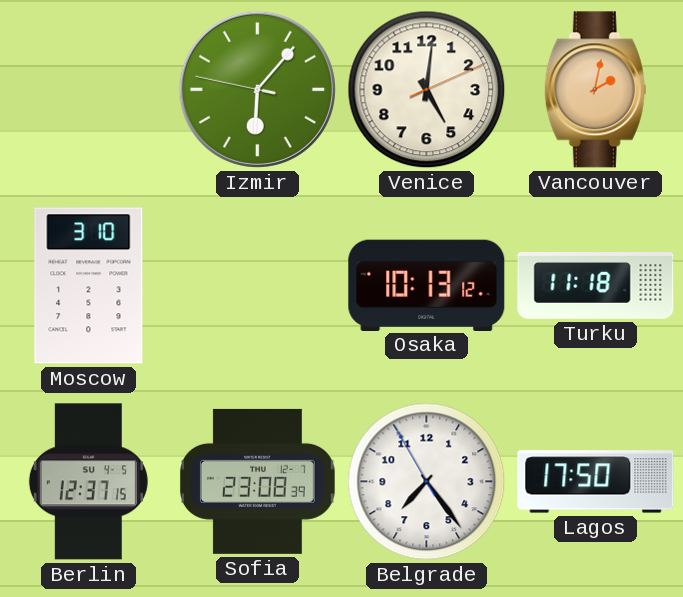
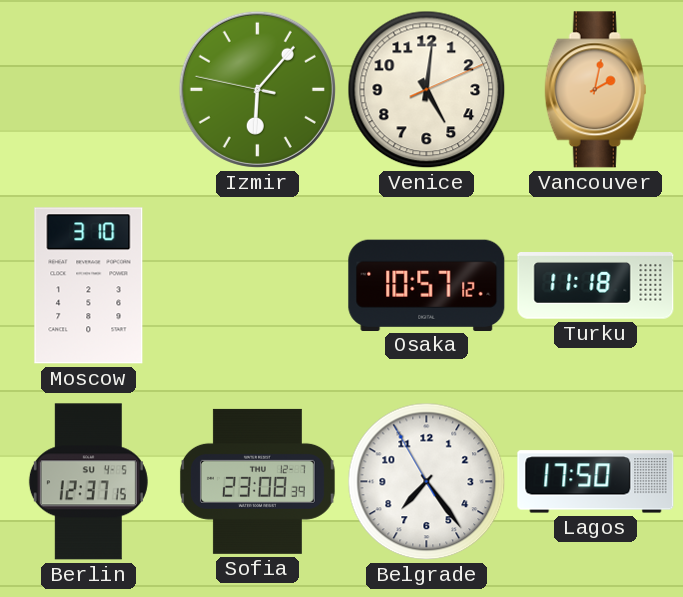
Osaka: 10:13 -> 10:57 (427, 285)
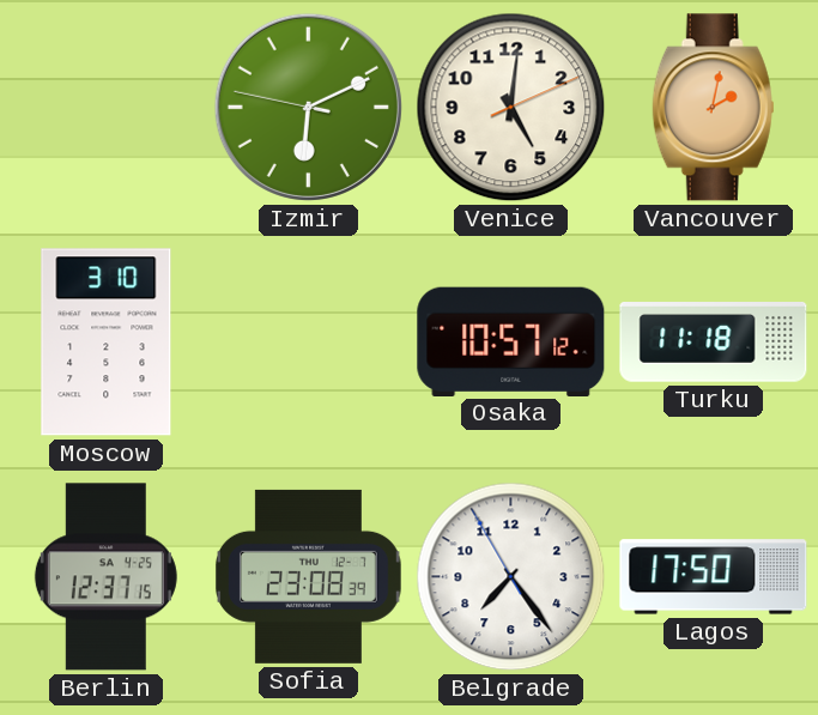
Izmir: 6:06 -> 6:10 (308, 107)
Berlin date: SU 4-5 -> SA 4-25 (105, 577)
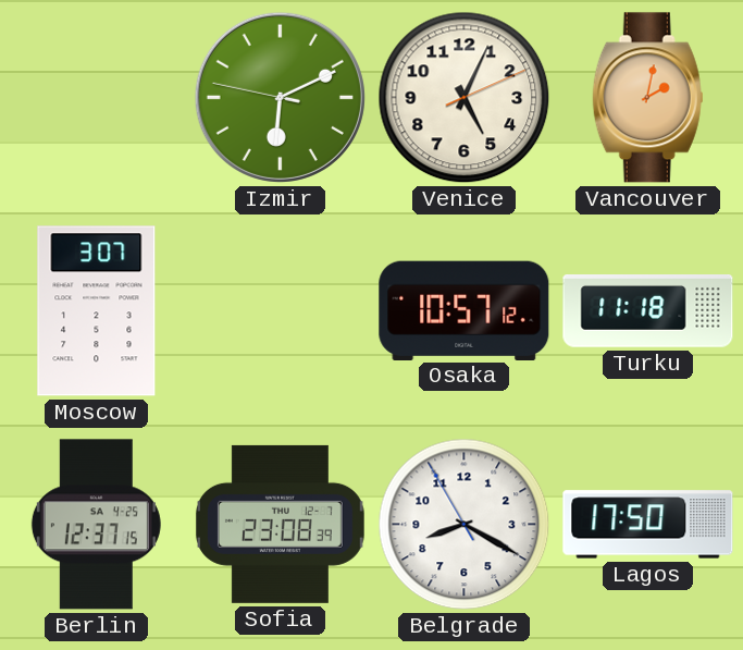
Venice: 5:01 -> 5:04 (465, 98)
Moscow: 3:10 -> 3:07 (97, 311)
Belgrade: 7:23 -> 8:19 (465, 525)
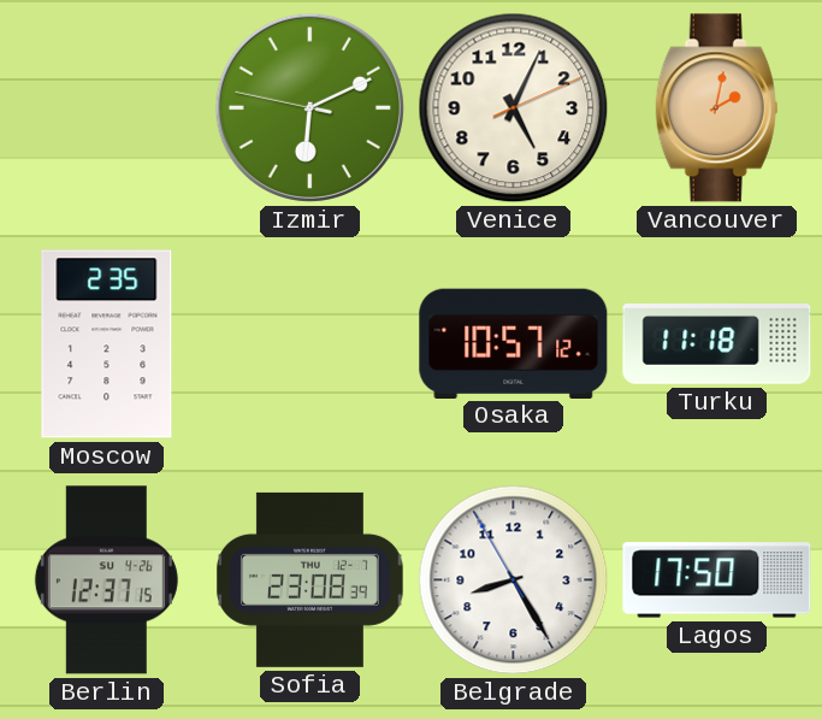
Moscow: 3:07 -> 2:35 (107, 344)
Berlin date: SA 4-25 -> SU 4-26 (106, 580)
Belgrade: 8:19 -> 8:24 (514, 580)
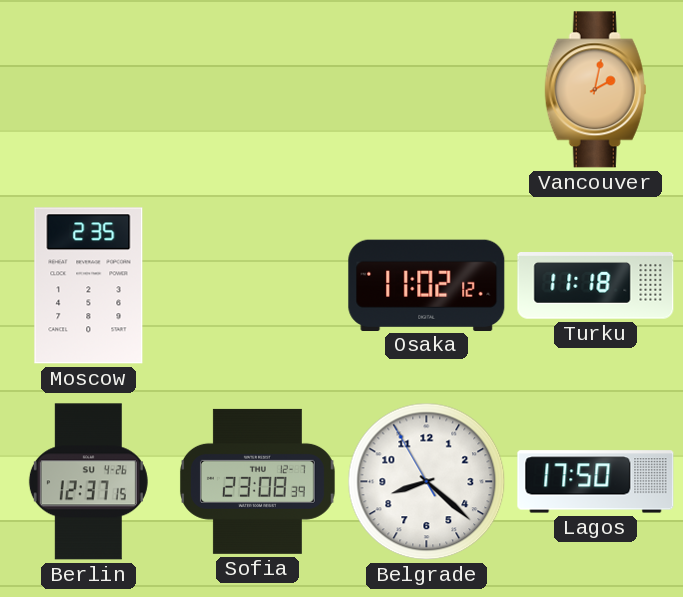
Izmir: 6:10 -> none (309, 107)
Venice: 5:04 -> none (514, 108)
Osaka: 10:57 -> 11:02 (427, 285)
Belgrade: 8:24 -> 8:21 (427, 482)
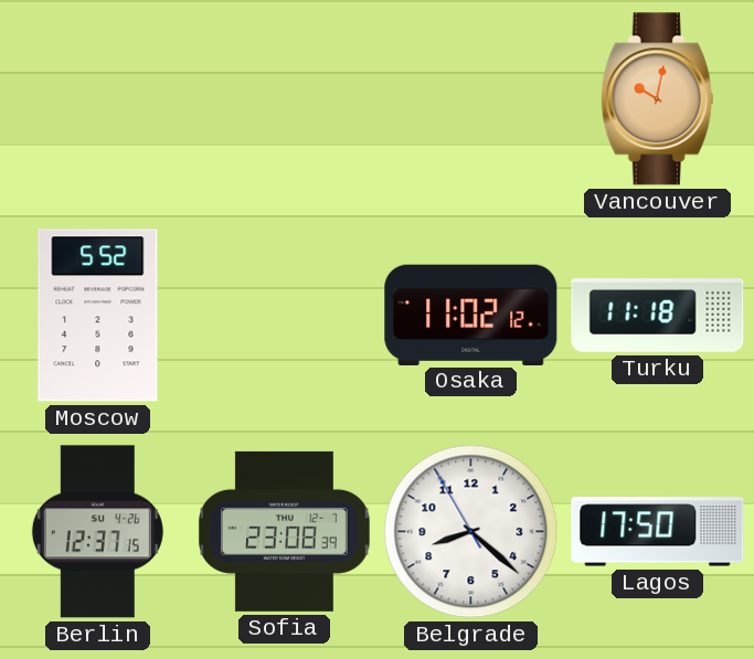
Vancouver: 2:02 -> 10:02 (658, 99)
Moscow: 2:35 -> 5:52 (98, 316)
